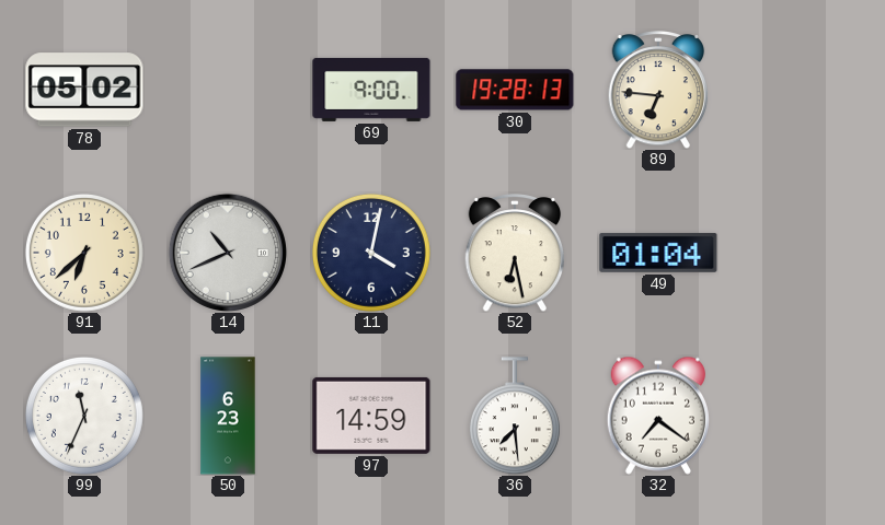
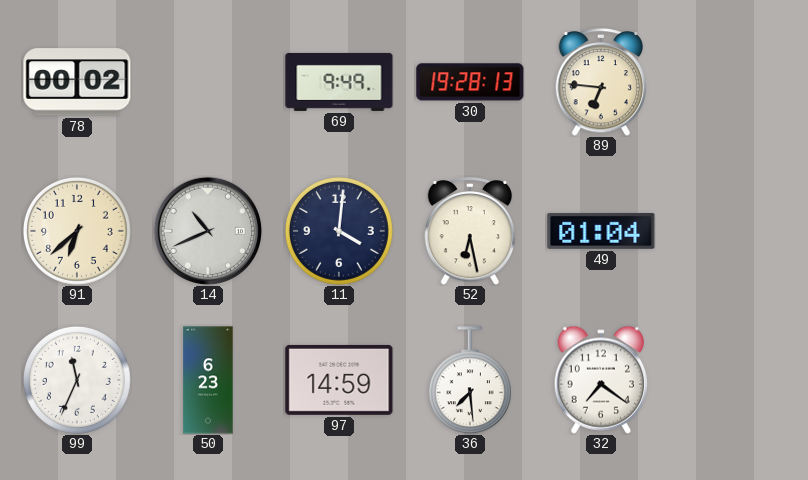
78: 05:02 -> 00:02 (77, 82)
69: 9:00 -> 9:49 (339, 82)
11: 4:02 -> 4:01 (339, 231)
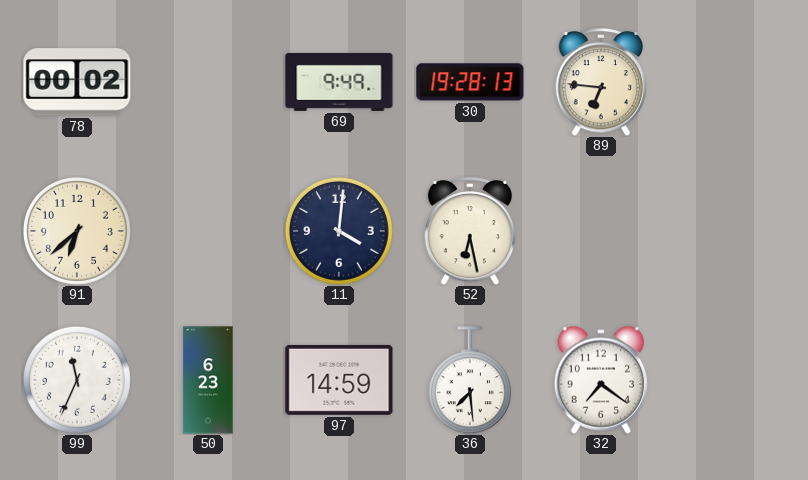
14: 10:41 -> none (207, 230)
49: 01:04 -> none (601, 231)
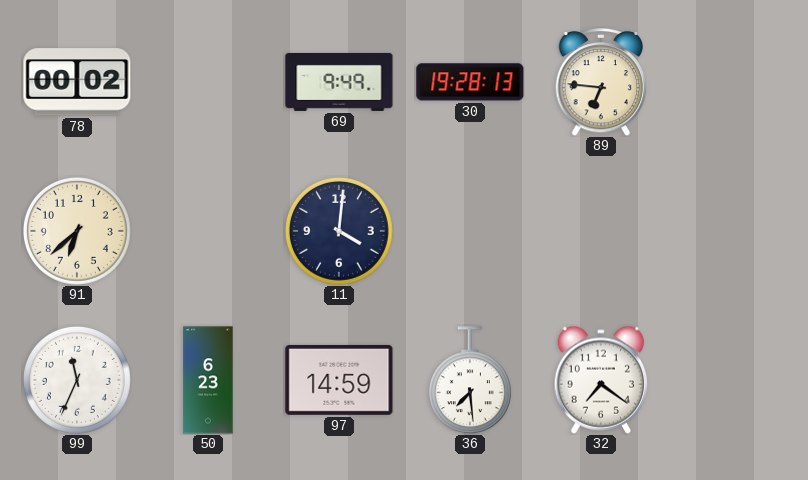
52: 6:28 -> none (470, 232)
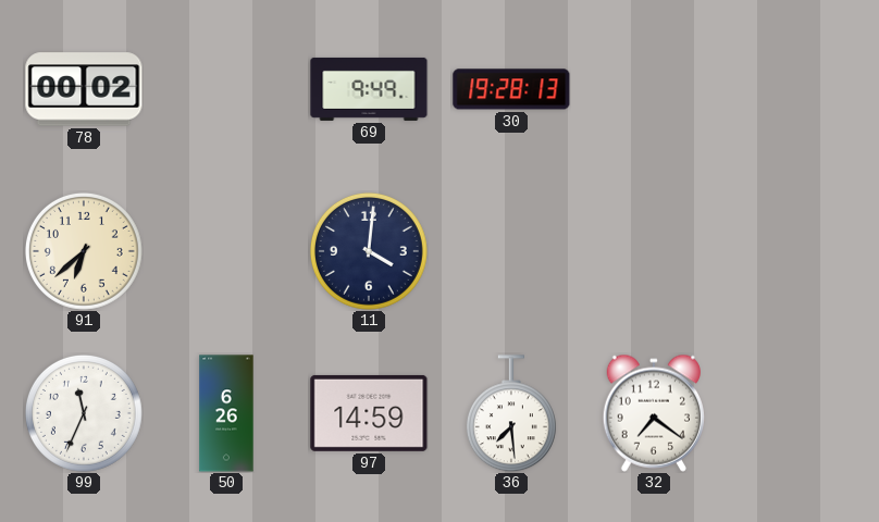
89: 6:46 -> none (601, 83)
50: 6:23 -> 6:26 (226, 413)
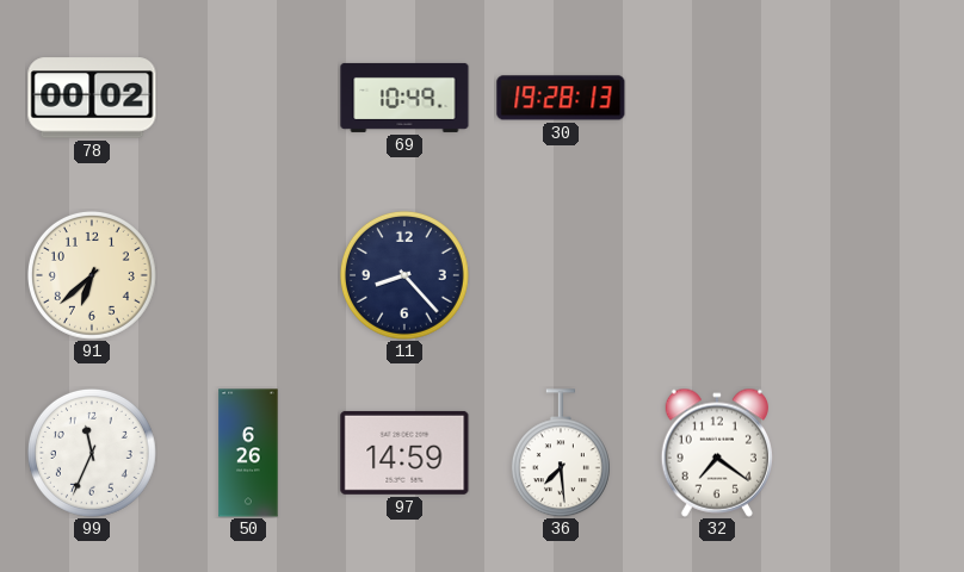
69: 9:49 -> 10:49 (404, 98)
11: 4:01 -> 8:23 (404, 275)
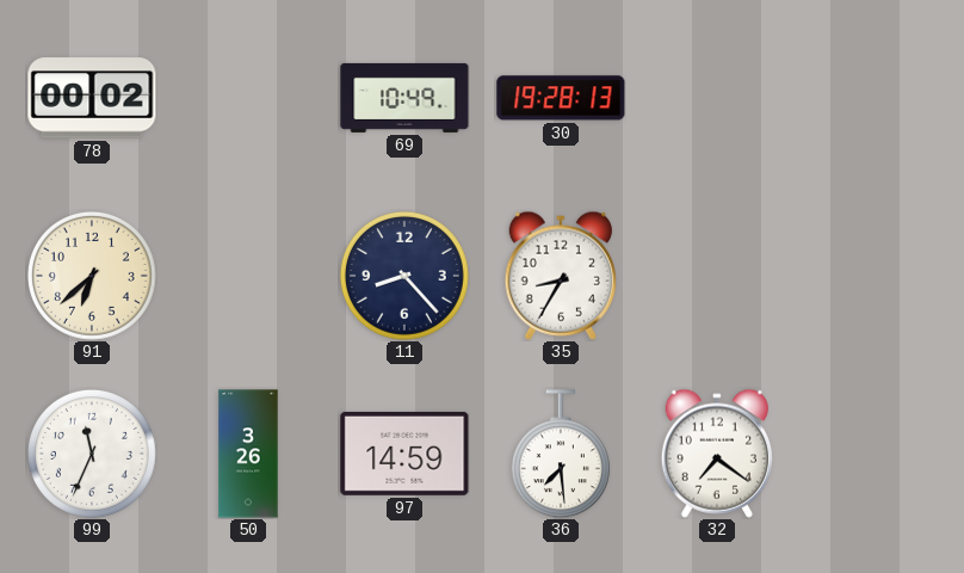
35: none -> 8:35 (561, 276)
50: 6:26 -> 3:26 (248, 454)
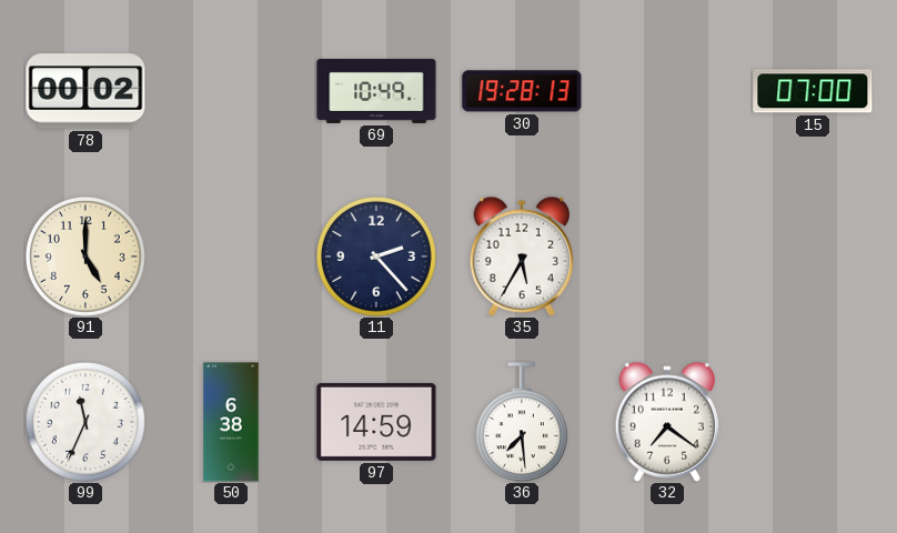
15: none -> 07:00 (813, 91)
91: 6:38 -> 5:00 (85, 257)
11: 8:23 -> 2:23 (376, 257)
35: 8:35 -> 5:35 (522, 257)
50: 3:26 -> 6:38 (231, 422)
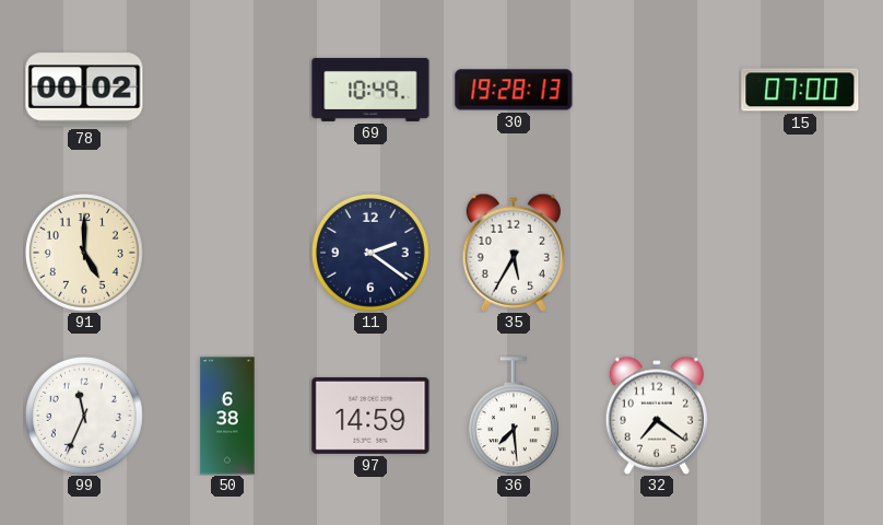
11: 2:23 -> 2:21 (370, 253)
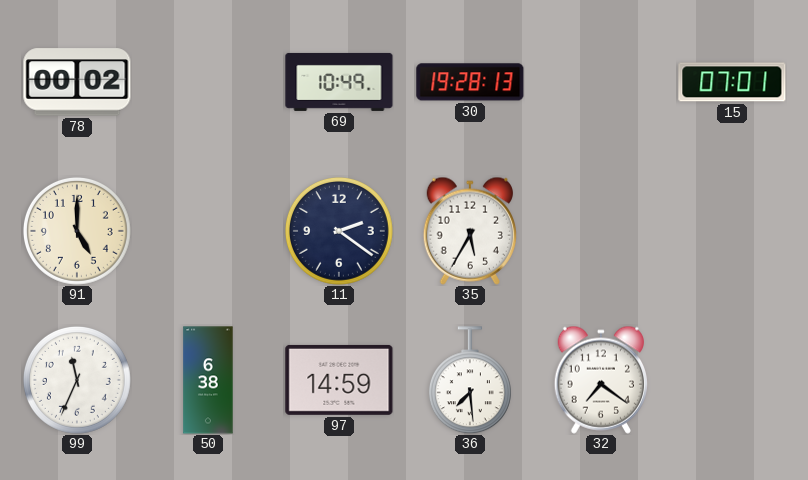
15: 07:00 -> 07:01 (732, 82)
